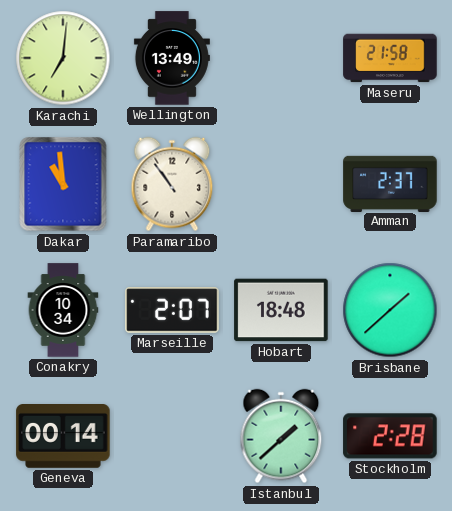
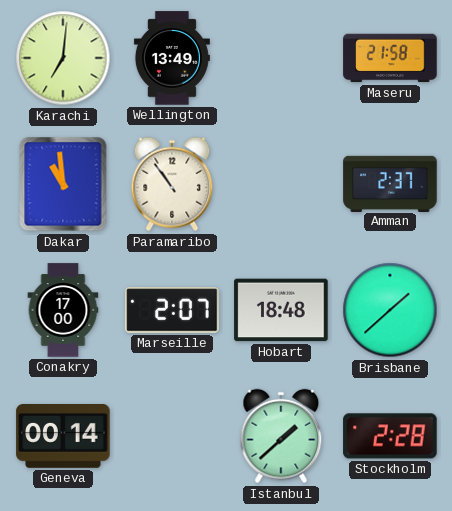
Conakry: 10:34 -> 17:00 (63, 310)
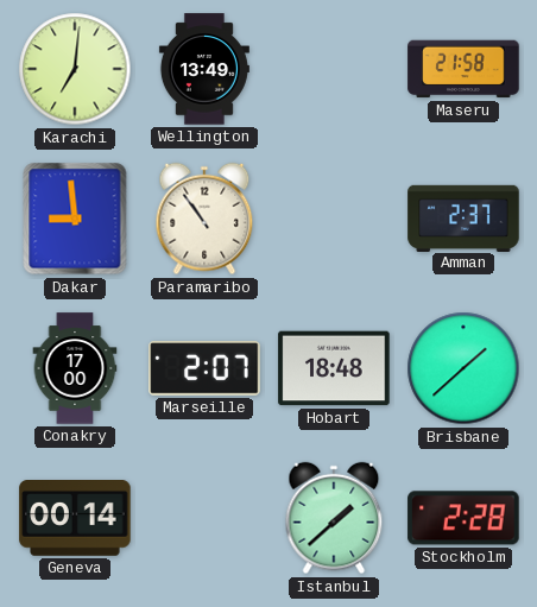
Dakar: 10:59 -> 8:59 (75, 219)
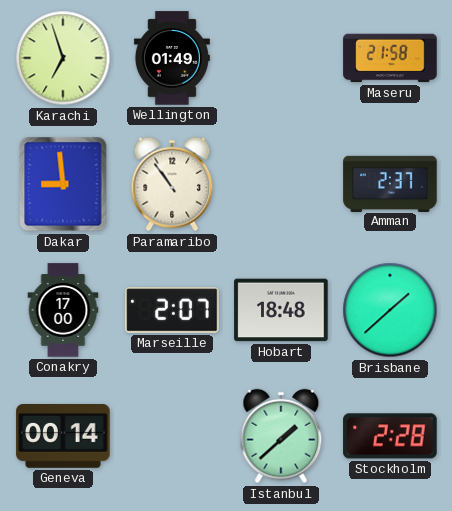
Karachi: 7:01 -> 6:57 (63, 58)
Wellington: 13:49 -> 01:49 (172, 58)
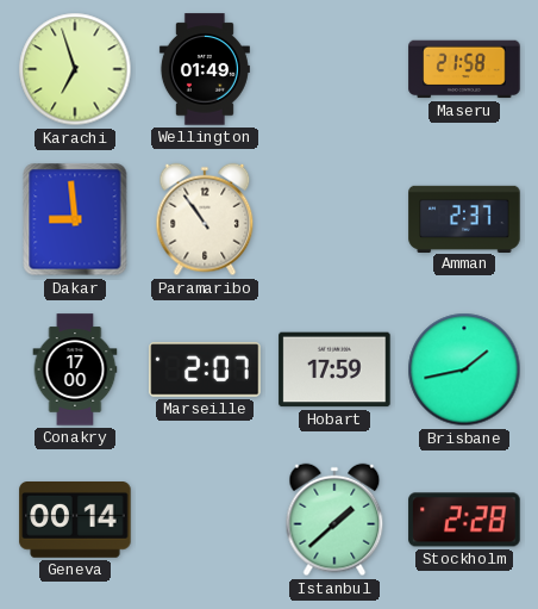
Hobart: 18:48 -> 17:59 (334, 369)
Brisbane: 1:38 -> 1:43 (464, 369)
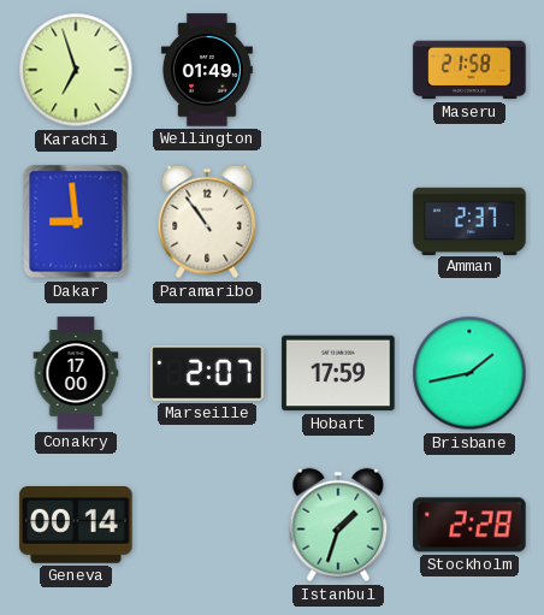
Istanbul: 1:38 -> 1:33 (338, 525)
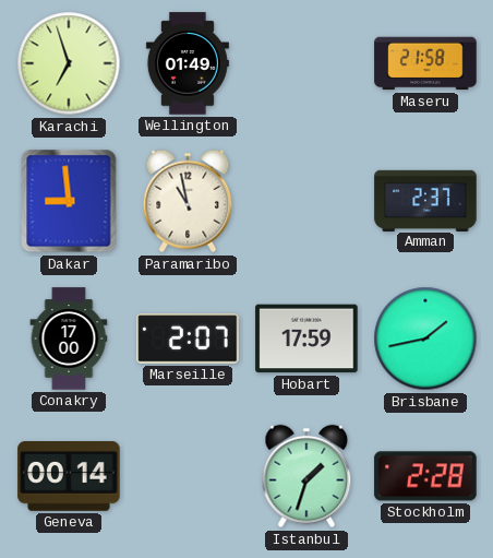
Paramaribo: 10:54 -> 10:58 (188, 201)
